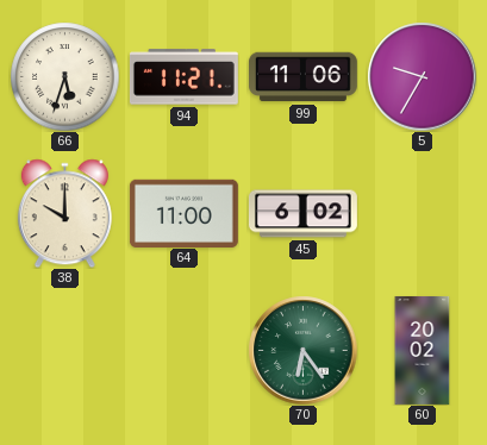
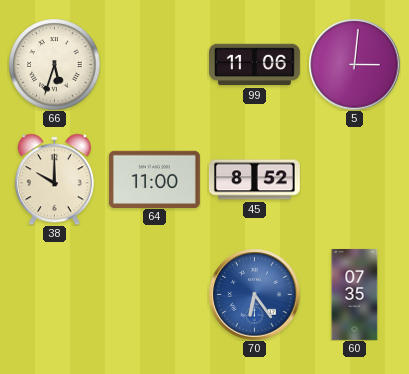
94: 11:21 -> none (183, 77)
5: 9:35 -> 3:01 (354, 64)
45: 6:02 -> 8:52 (254, 180)
70 dial: green -> blue (254, 294)
60: 20:02 -> 07:35 (355, 294)
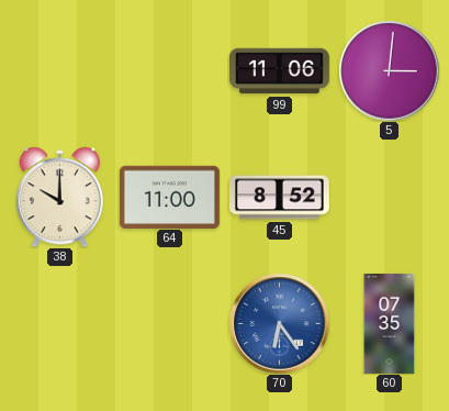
66: 5:33 -> none (54, 64)
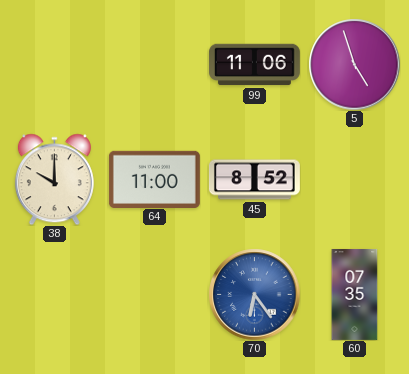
5: 3:01 -> 4:57 (354, 64)
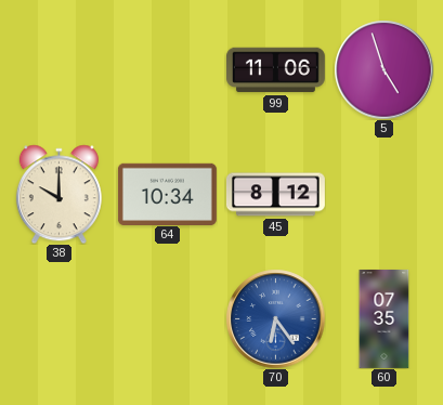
64: 11:00 -> 10:34 (167, 194)
45: 8:52 -> 8:12 (275, 195)
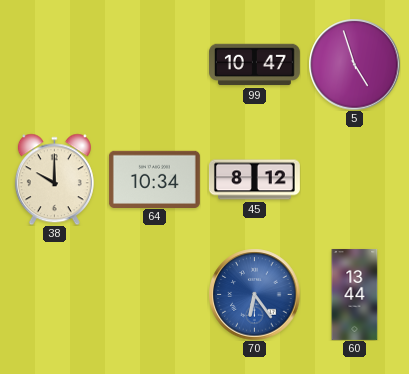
99: 11:06 -> 10:47 (254, 65)
60: 07:35 -> 13:44 (355, 294)
